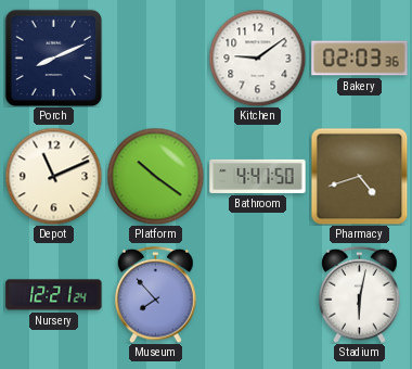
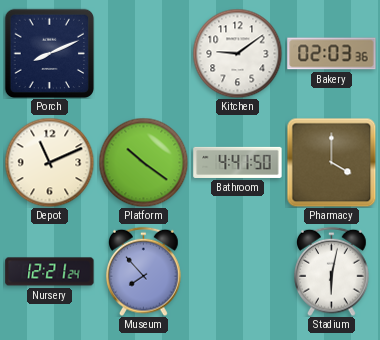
Pharmacy: 4:42 -> 4:00 (331, 162)
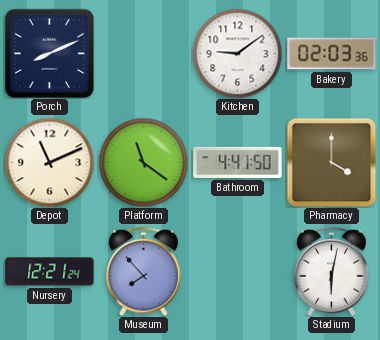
Platform: 10:21 -> 11:21 (143, 162)
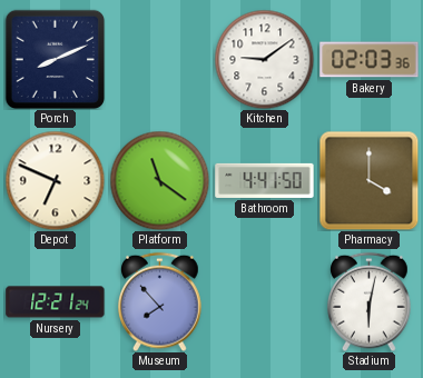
Depot: 11:11 -> 6:49 (55, 180)
